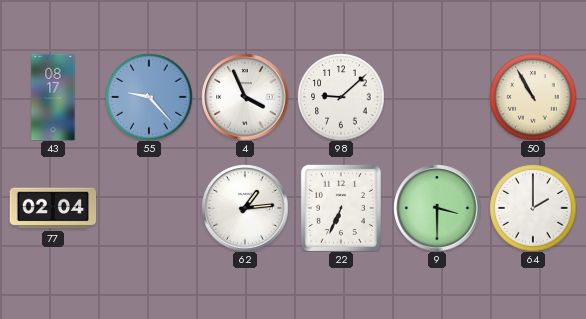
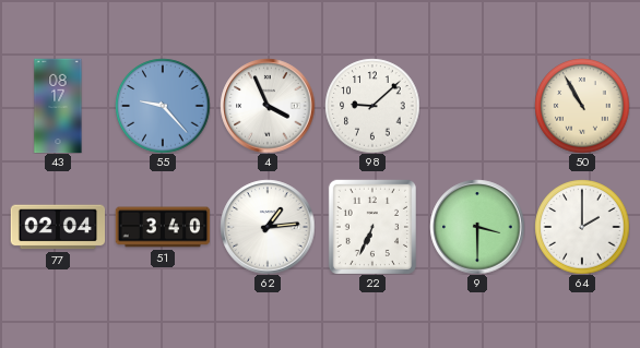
51: none -> 3:40 (163, 227)
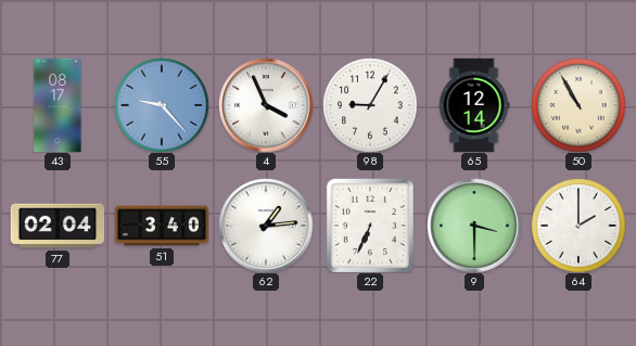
98: 9:08 -> 9:05 (370, 105)
65: none -> 12:14 (474, 105)
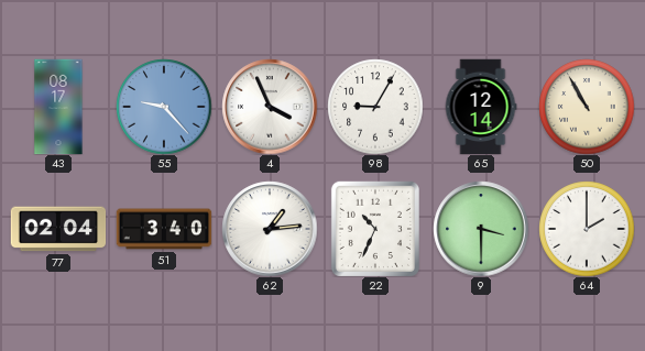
22: 6:34 -> 10:34 (375, 229)
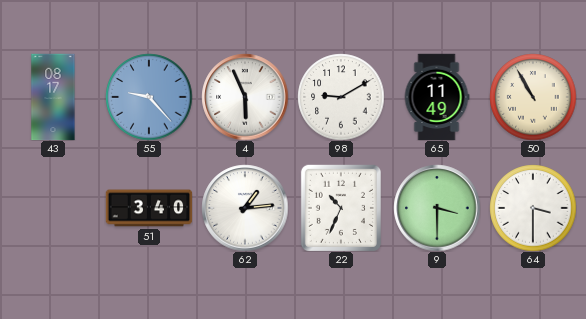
4: 3:56 -> 5:56 (245, 97)
98: 9:05 -> 9:10 (341, 97)
65: 12:14 -> 11:49 (437, 97)
77: 02:04 -> none (58, 229)
64: 2:00 -> 3:30 (533, 208)
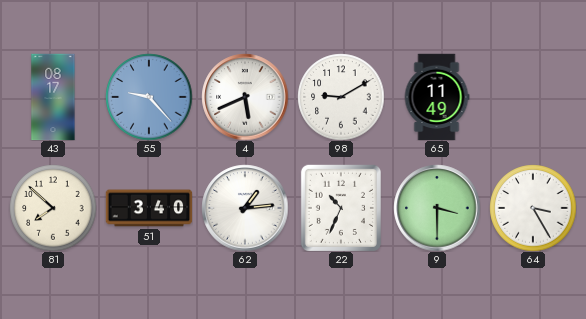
4: 5:56 -> 5:41 (245, 97)
50: 10:55 -> none (533, 97)
81: none -> 7:52 (53, 208)
64: 3:30 -> 3:25 (533, 208)
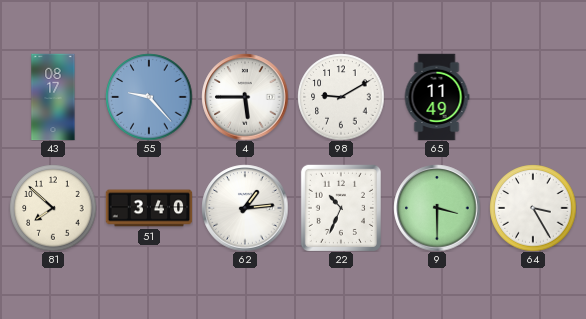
4: 5:41 -> 5:45 (245, 97)
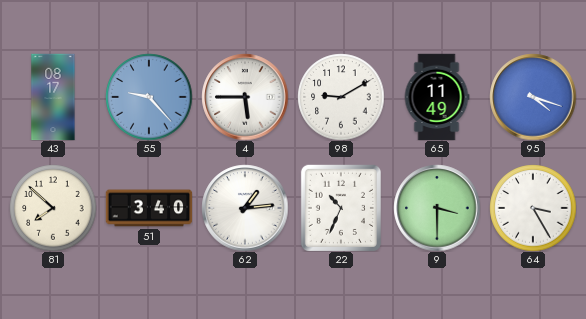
95: none -> 4:18 (533, 97)
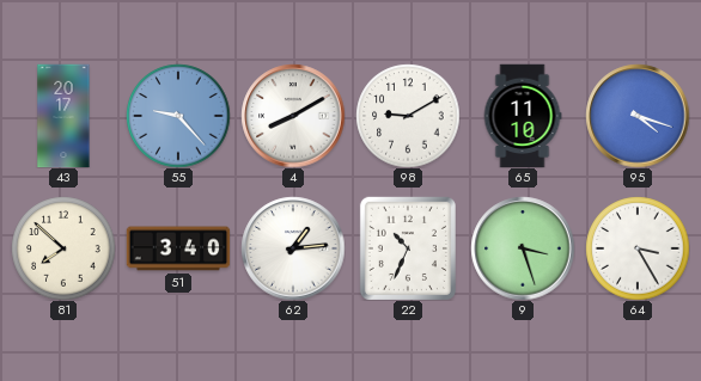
43: 08:17 -> 20:17 (63, 116)
4: 5:45 -> 8:10 (293, 116)
65: 11:49 -> 11:10 (523, 116)
9: 3:30 -> 3:27 (523, 248)
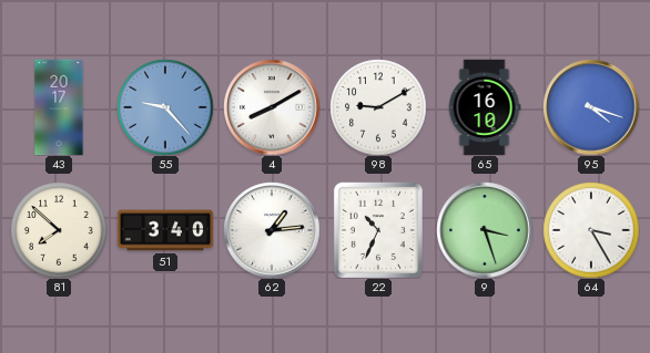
65: 11:10 -> 16:10 (485, 107)
